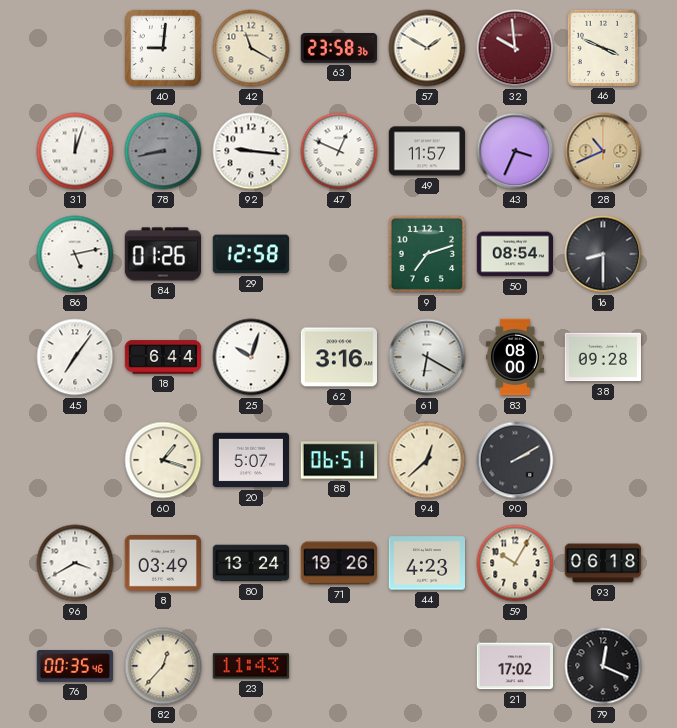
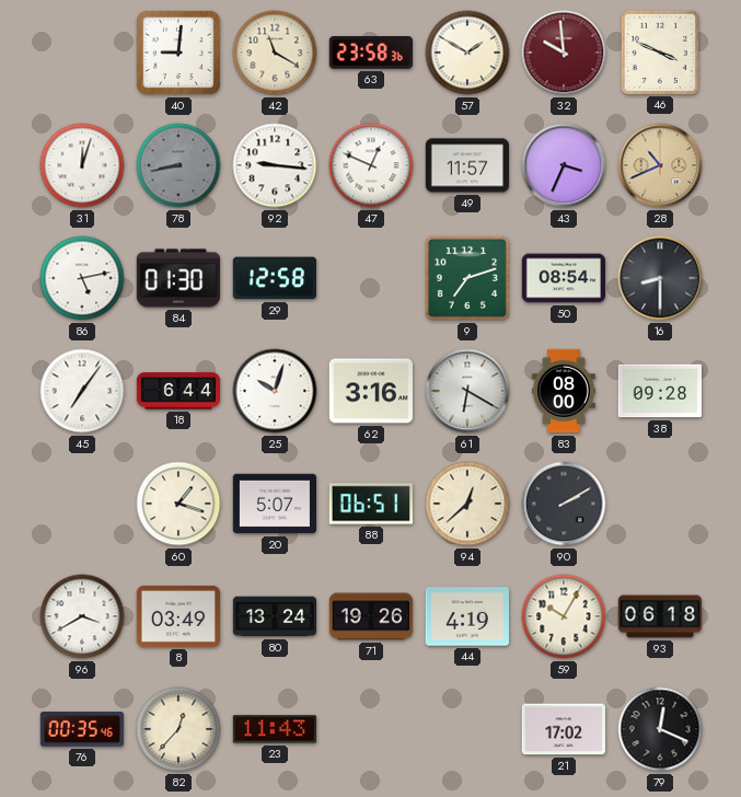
84: 01:26 -> 01:30 (177, 278)
44: 4:23 -> 4:19 (466, 616)
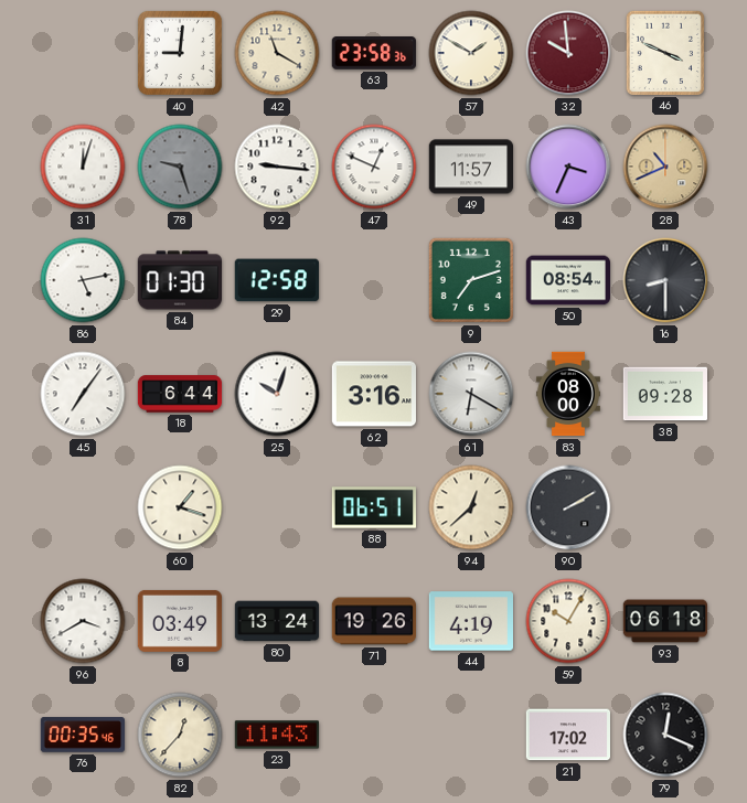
78: 8:43 -> 9:27 (180, 167)
20: 5:07 -> none (274, 504)
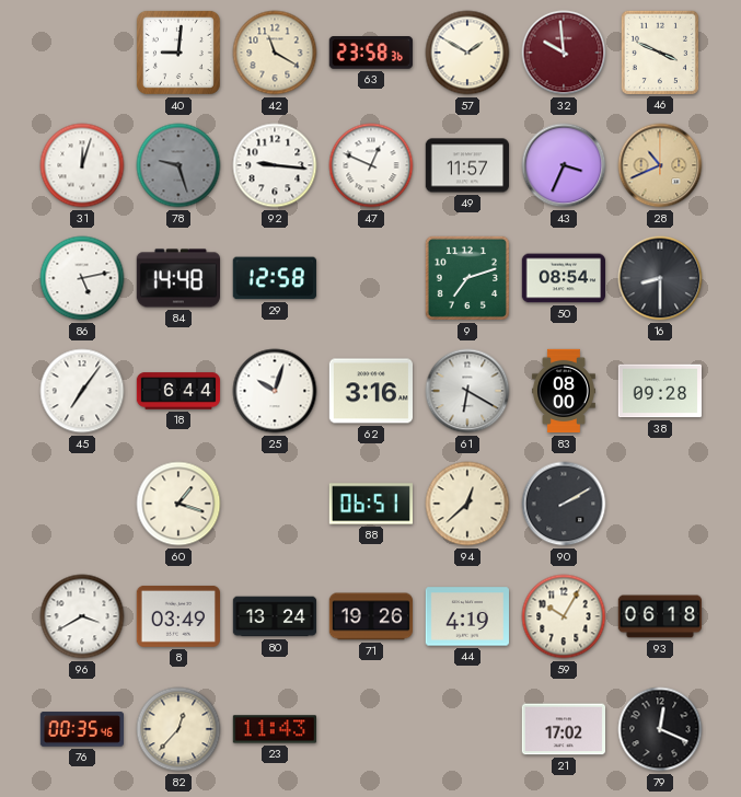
84: 01:30 -> 14:48 (177, 278)
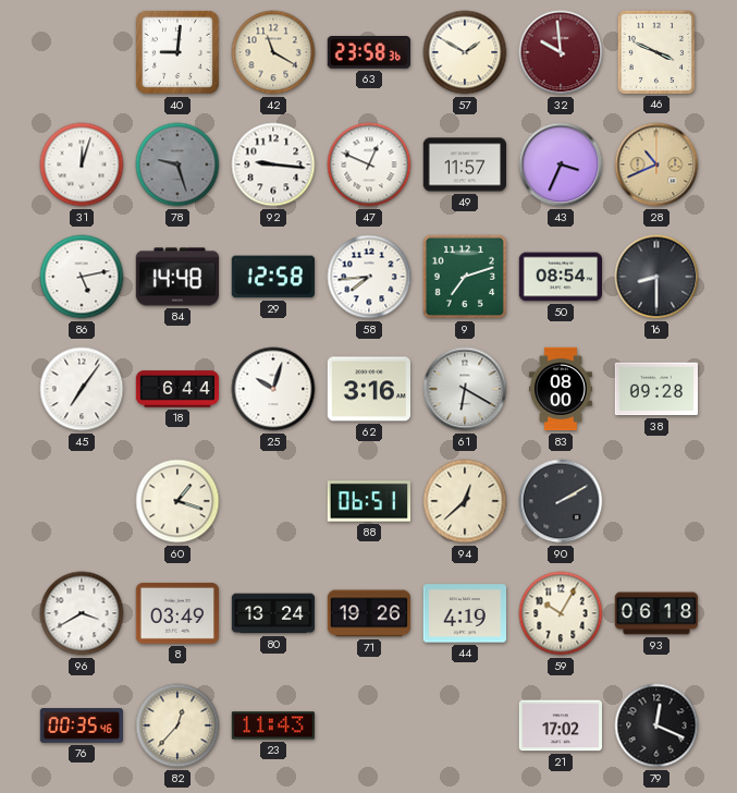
58: none -> 7:44 (369, 277)
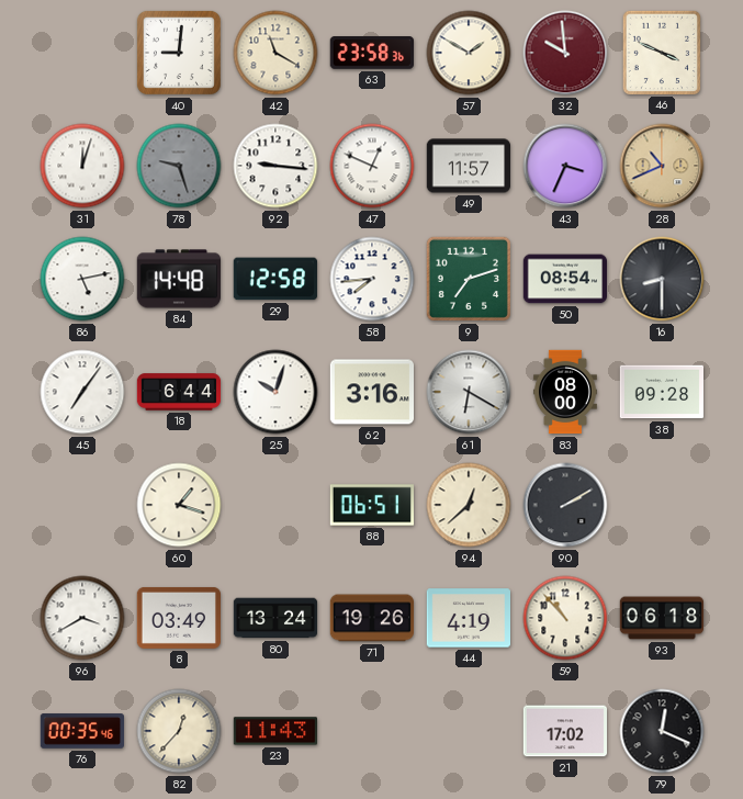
59: 10:05 -> 10:53 (565, 618)
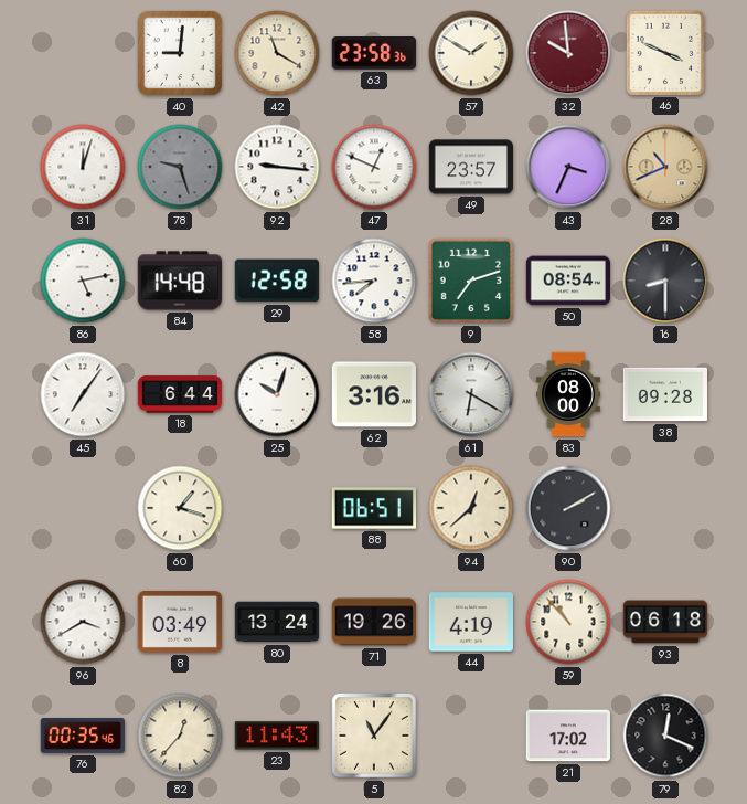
49: 11:57 -> 23:57 (470, 167)
5: none -> 11:06 (374, 736)
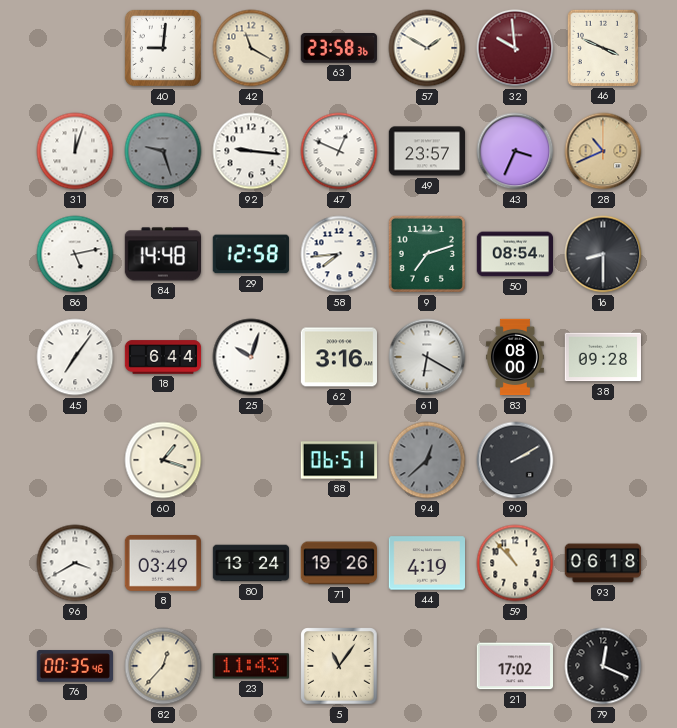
94 dial: cream -> grey (427, 460)
